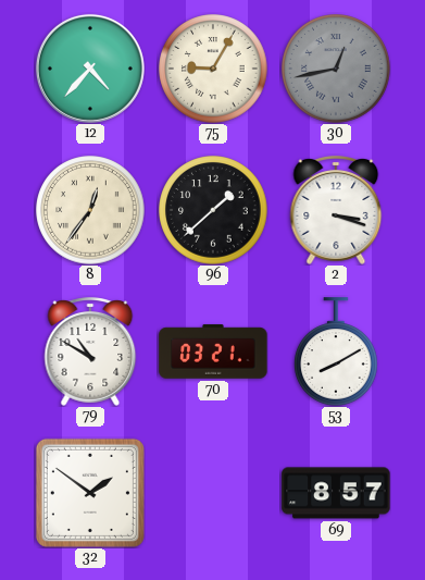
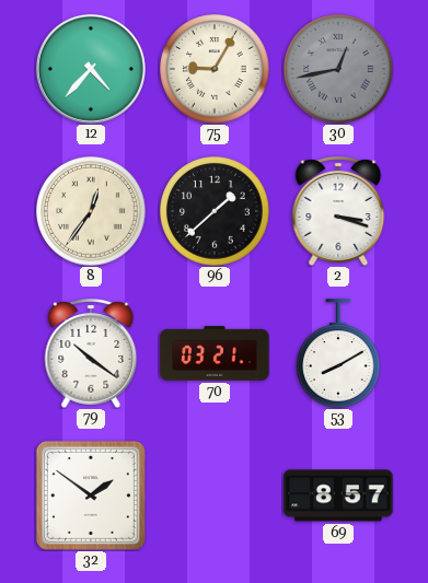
79: 10:50 -> 10:21 (91, 354)
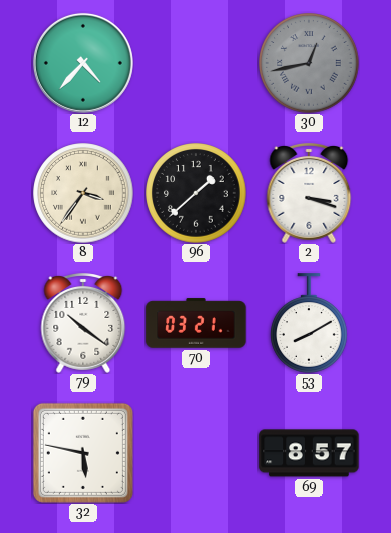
75: 9:05 -> none (215, 69)
8: 12:36 -> 3:36 (83, 193)
32: 1:51 -> 5:47 (83, 453)
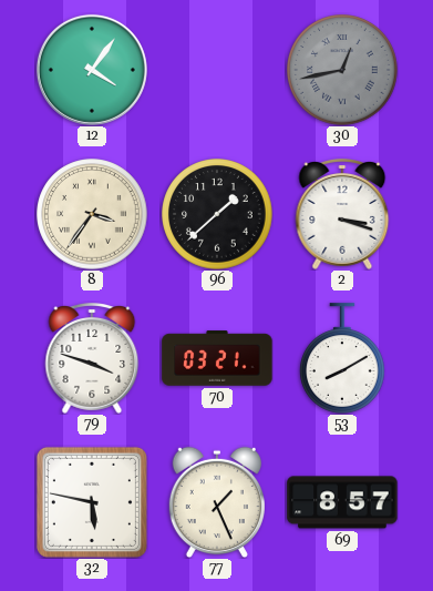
12: 4:37 -> 4:06 (92, 70)
79: 10:21 -> 3:48 (92, 359)
77: none -> 1:26 (217, 502)
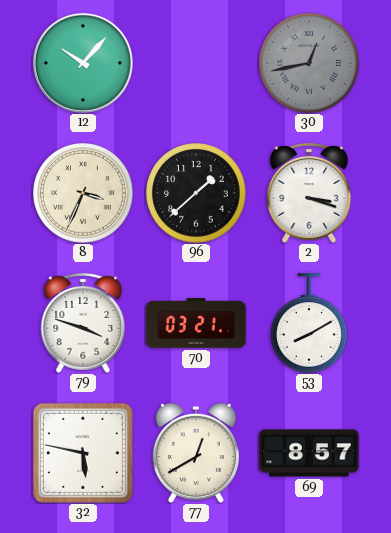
12: 4:06 -> 10:07 (83, 63)
8: 3:36 -> 3:34 (83, 193)
77: 1:26 -> 12:40 (196, 453)
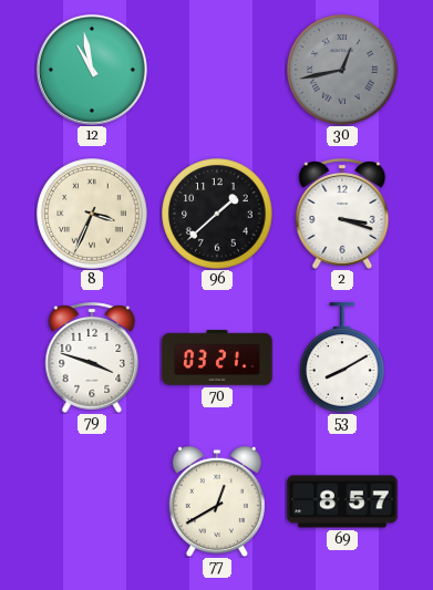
12: 10:07 -> 10:58 (92, 70)
32: 5:47 -> none (83, 453)
